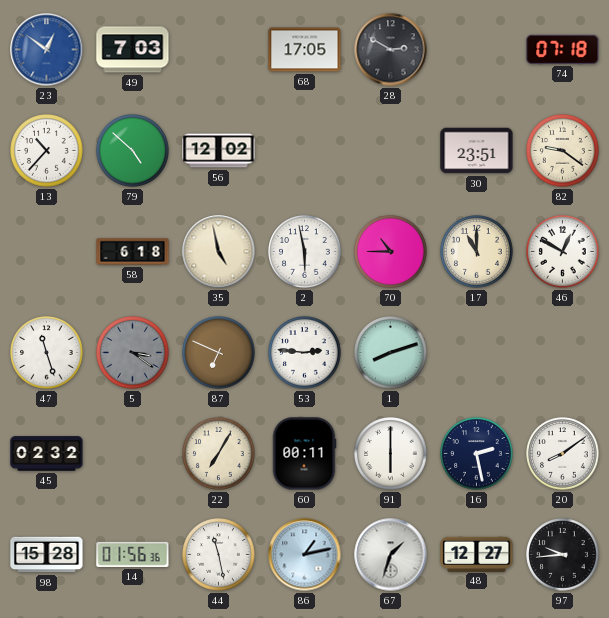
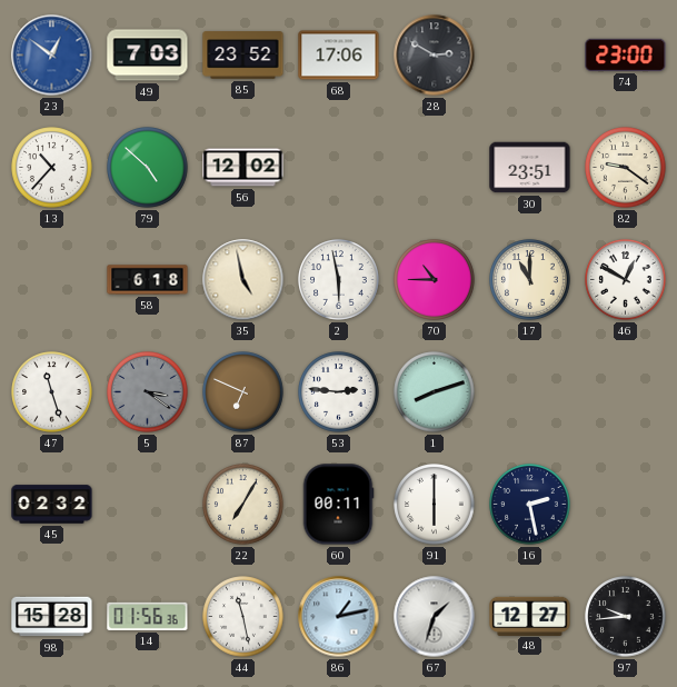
85: none -> 23:52 (243, 56)
68: 17:05 -> 17:06 (339, 56)
74: 07:18 -> 23:00 (626, 54)
20: 8:09 -> none (563, 454)
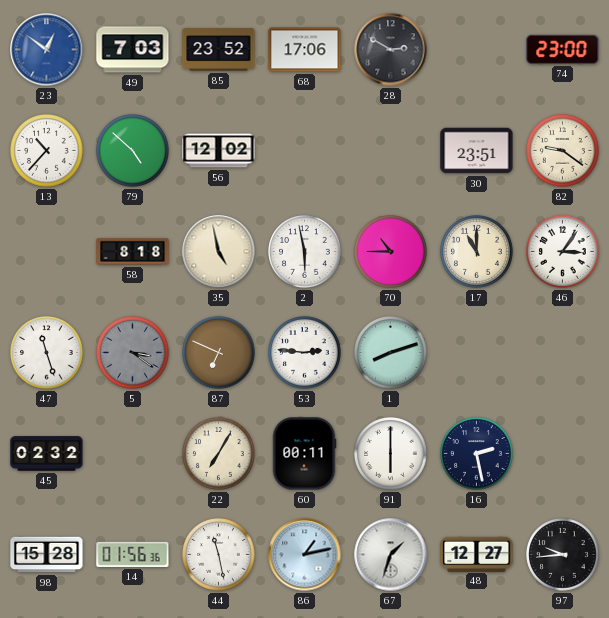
58: 6:18 -> 8:18 (133, 252)
46: 12:50 -> 3:06 (563, 252)
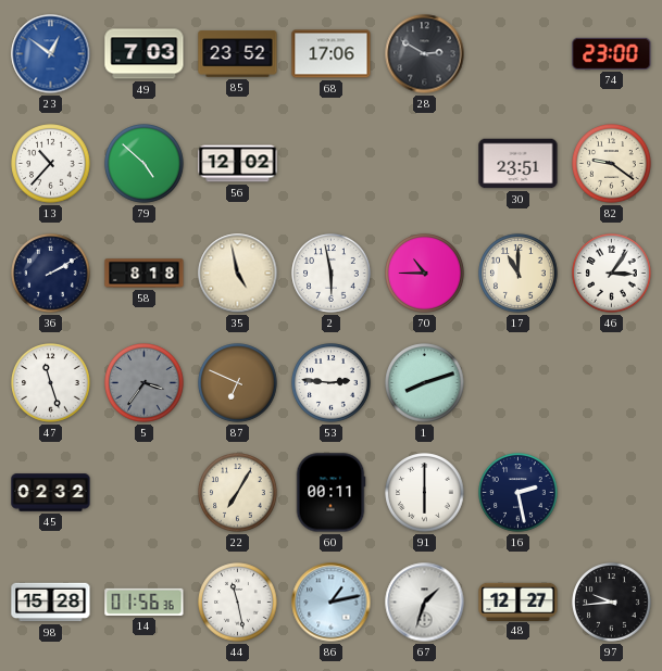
36: none -> 2:10 (51, 274)
5: 3:21 -> 3:36 (145, 383)
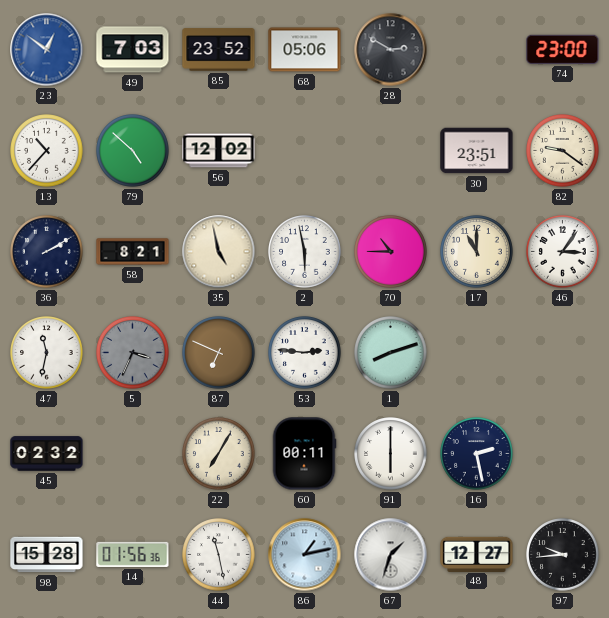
68: 17:06 -> 05:06 (305, 50)
58: 8:18 -> 8:21 (133, 252)
47: 11:27 -> 11:32 (47, 353)
5: 3:36 -> 3:34 (133, 353)
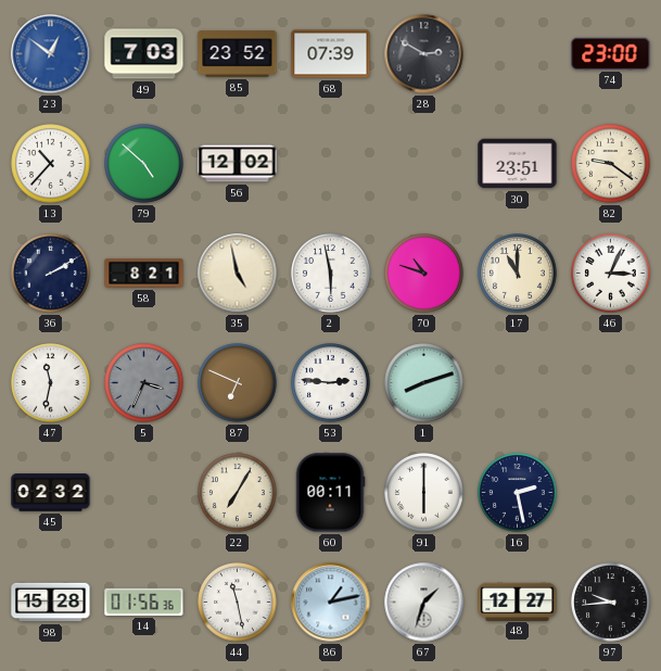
68: 05:06 -> 07:39 (331, 54)
70: 10:45 -> 10:48 (424, 274)
46: 3:06 -> 3:04 (611, 274)
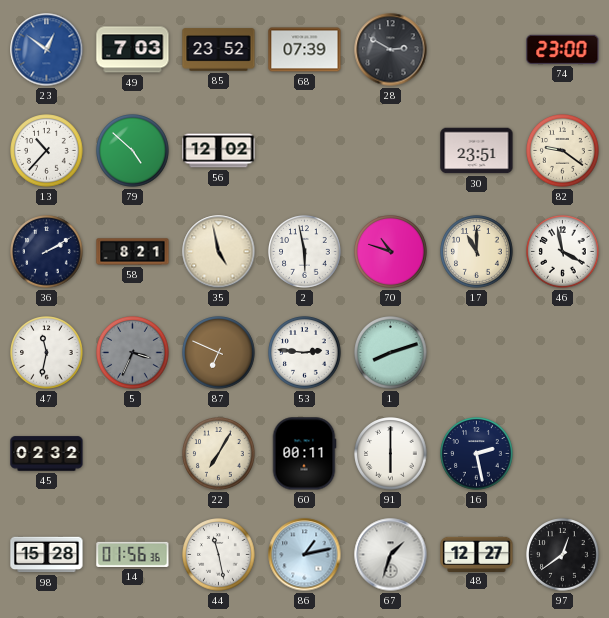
46: 3:04 -> 3:58 (563, 252)
97: 9:44 -> 12:39 (563, 555)
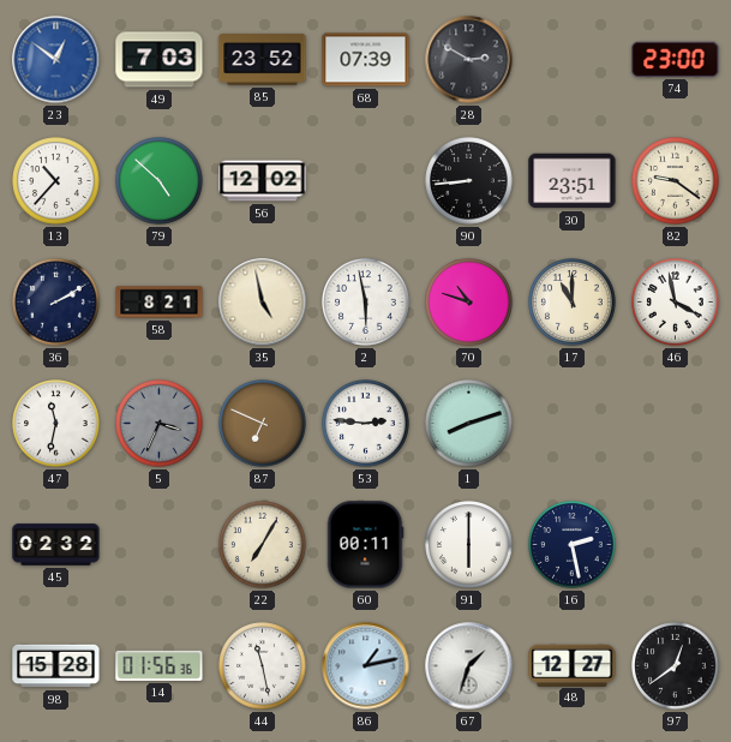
90: none -> 8:44 (469, 181)
